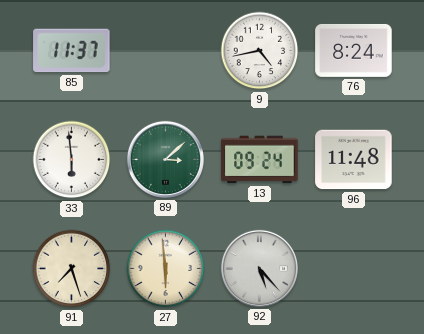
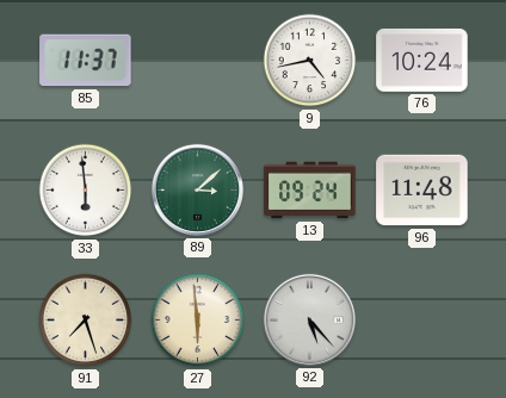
76: 8:24 -> 10:24 (422, 60)
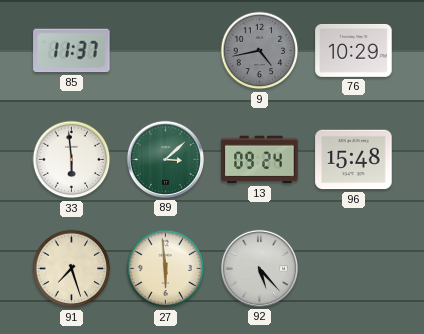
9 dial: white -> grey (260, 51)
76: 10:24 -> 10:29 (354, 50)
96: 11:48 -> 15:48 (354, 160)
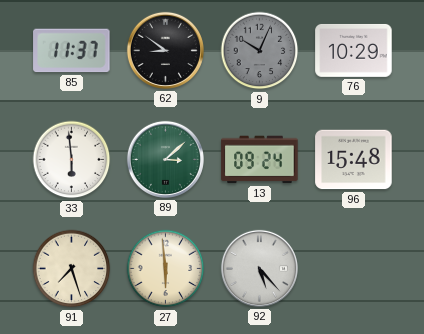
62: none -> 8:51 (165, 50)
9: 4:43 -> 10:04 (260, 51)
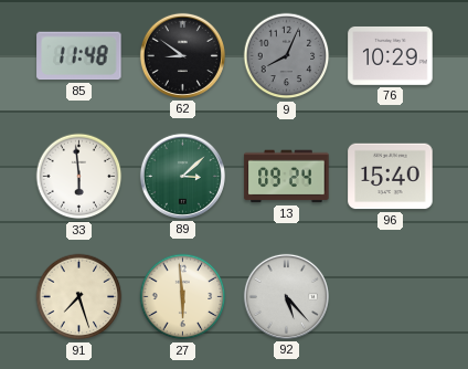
85: 11:37 -> 11:48 (79, 56)
9: 10:04 -> 8:04 (287, 56)
96: 15:48 -> 15:40 (391, 177)
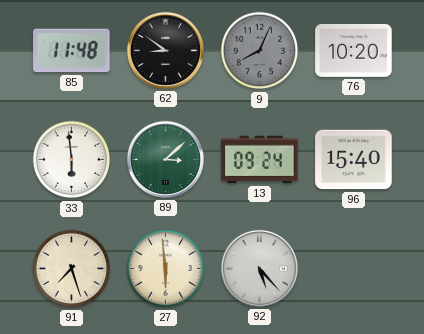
76: 10:29 -> 10:20 (354, 50)
